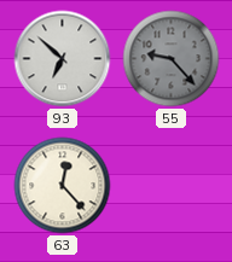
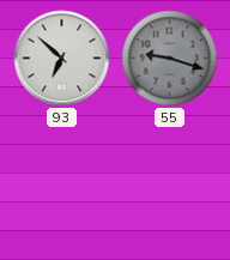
55: 9:23 -> 9:18 (170, 59)
63: 12:23 -> none (63, 186)
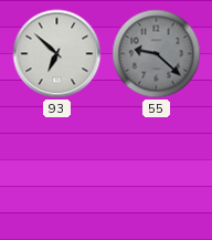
55: 9:18 -> 9:22 (157, 54)
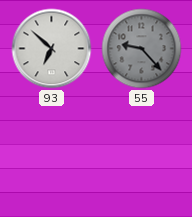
55: 9:22 -> 9:23 (142, 49)
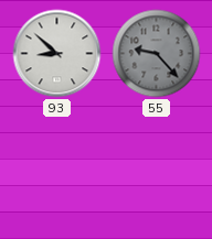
93: 6:52 -> 8:52 (57, 54)
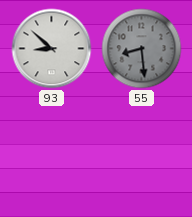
55: 9:23 -> 8:29 (142, 49)
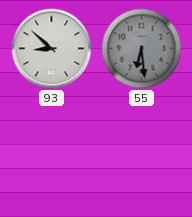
55: 8:29 -> 6:29 (142, 49)
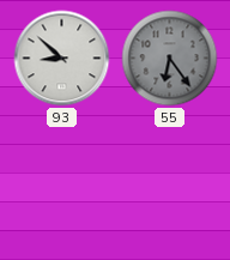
55: 6:29 -> 6:24 (170, 59)
